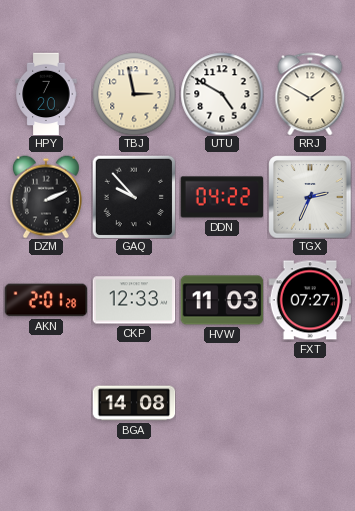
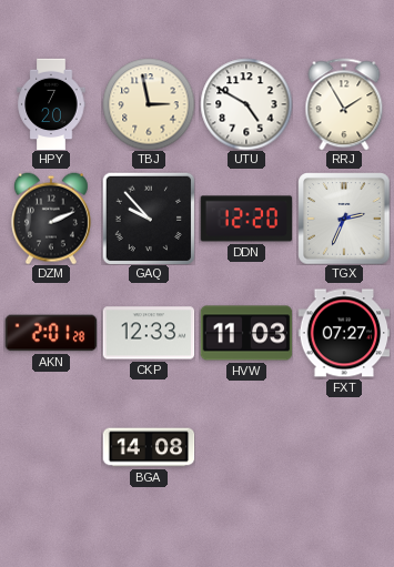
RRJ: 1:50 -> 1:55 (344, 104)
DDN: 04:22 -> 12:20 (246, 219)
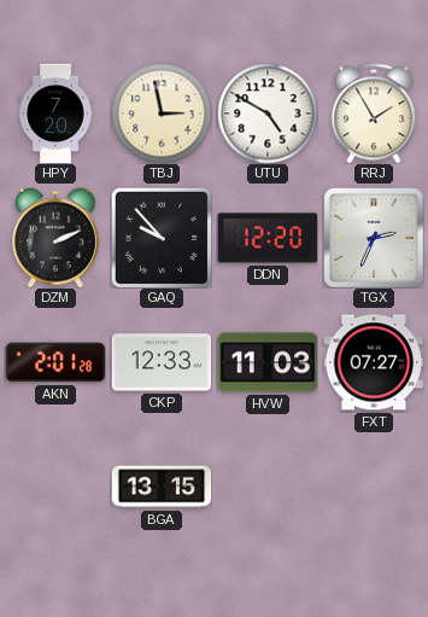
BGA: 14:08 -> 13:15 (162, 487)
